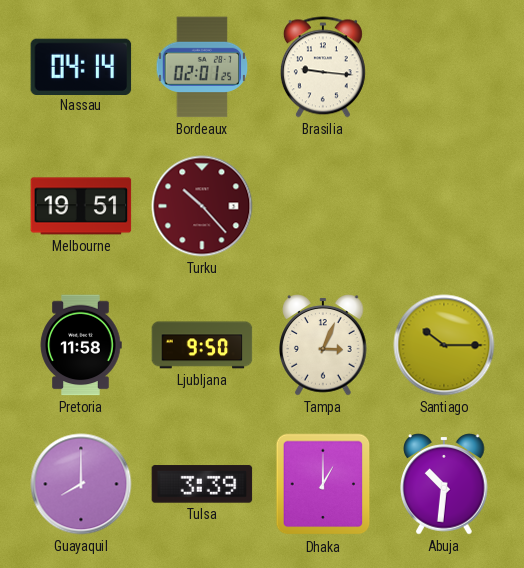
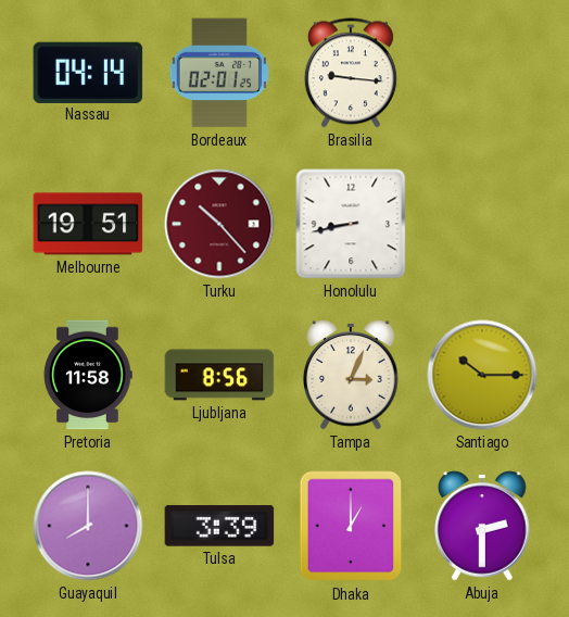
Honolulu: none -> 8:43 (351, 224)
Ljubljana: 9:50 -> 8:56 (219, 375)
Abuja: 10:31 -> 2:30 (482, 526)
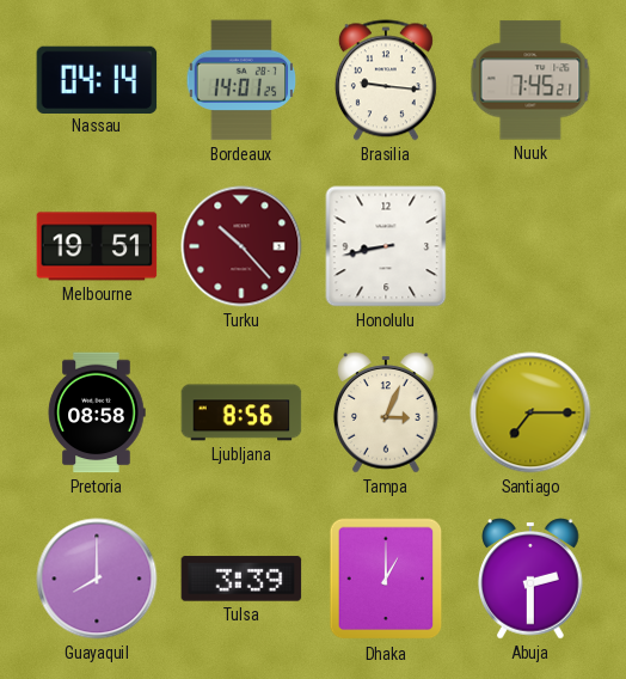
Bordeaux: 02:01 -> 14:01 (241, 80)
Nuuk: none -> 7:45 (530, 80)
Pretoria: 11:58 -> 08:58 (97, 412)
Santiago: 10:15 -> 7:15 (530, 412)
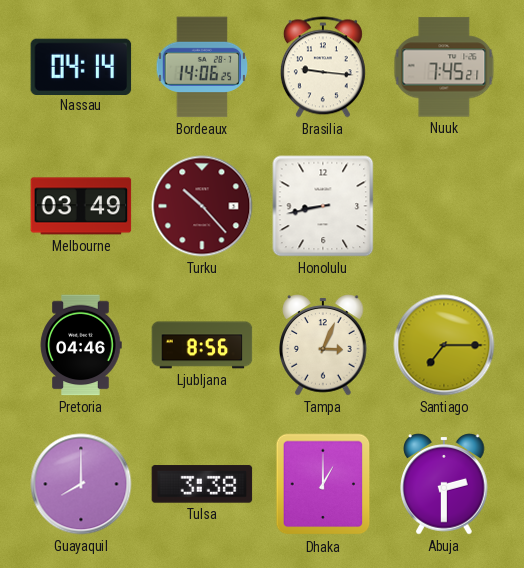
Bordeaux: 14:01 -> 14:06 (202, 67)
Melbourne: 19:51 -> 03:49 (81, 206)
Pretoria: 08:58 -> 04:46 (81, 345)
Tulsa: 3:39 -> 3:38 (202, 484)
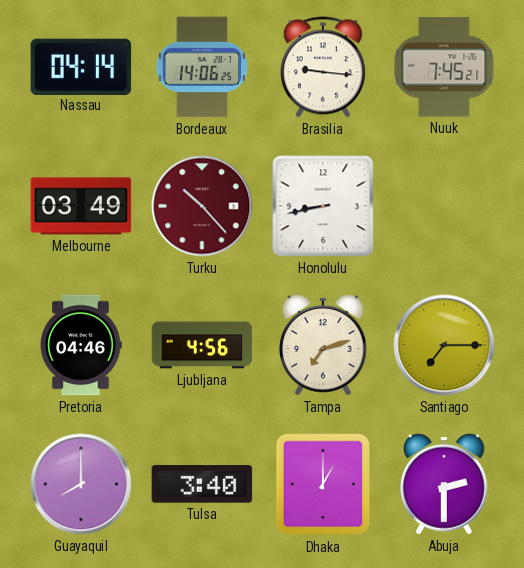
Ljubljana: 8:56 -> 4:56 (202, 345)
Tampa: 3:04 -> 7:12 (323, 345)
Tulsa: 3:38 -> 3:40 (202, 484)
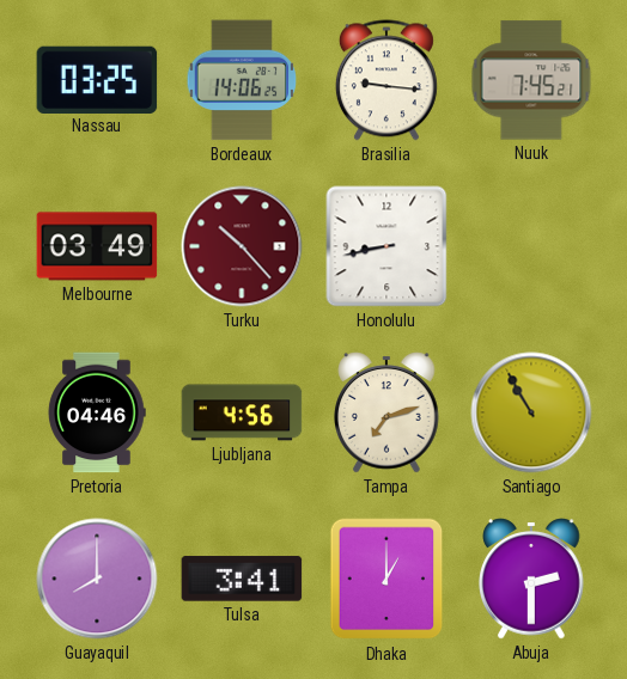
Nassau: 04:14 -> 03:25 (97, 79)
Santiago: 7:15 -> 10:55 (531, 412)
Tulsa: 3:40 -> 3:41 (242, 579)
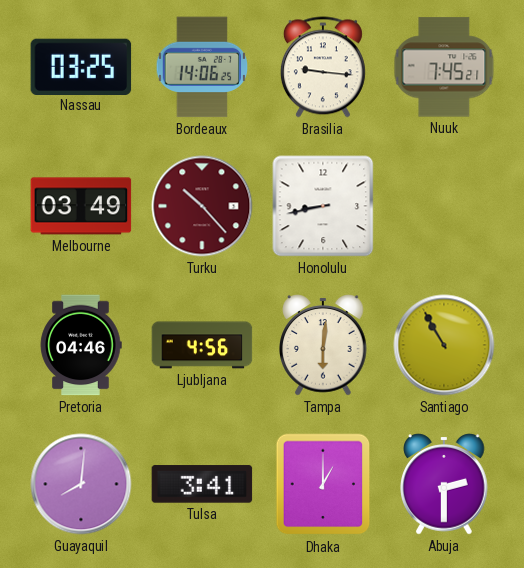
Tampa: 7:12 -> 6:01 (323, 345)
Guayaquil: 8:00 -> 8:01 (81, 484)
